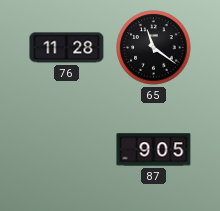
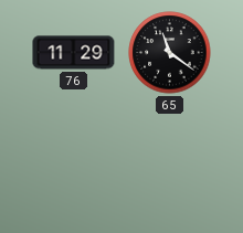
76: 11:28 -> 11:29 (74, 53)
87: 9:05 -> none (154, 150)
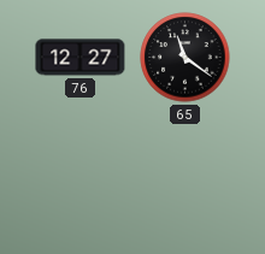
76: 11:29 -> 12:27 (81, 58)
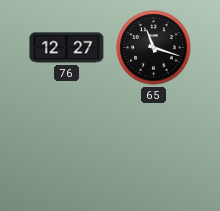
65: 11:21 -> 11:18 (154, 48)
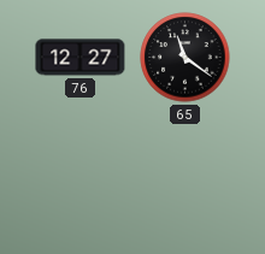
65: 11:18 -> 11:21 (185, 58)
